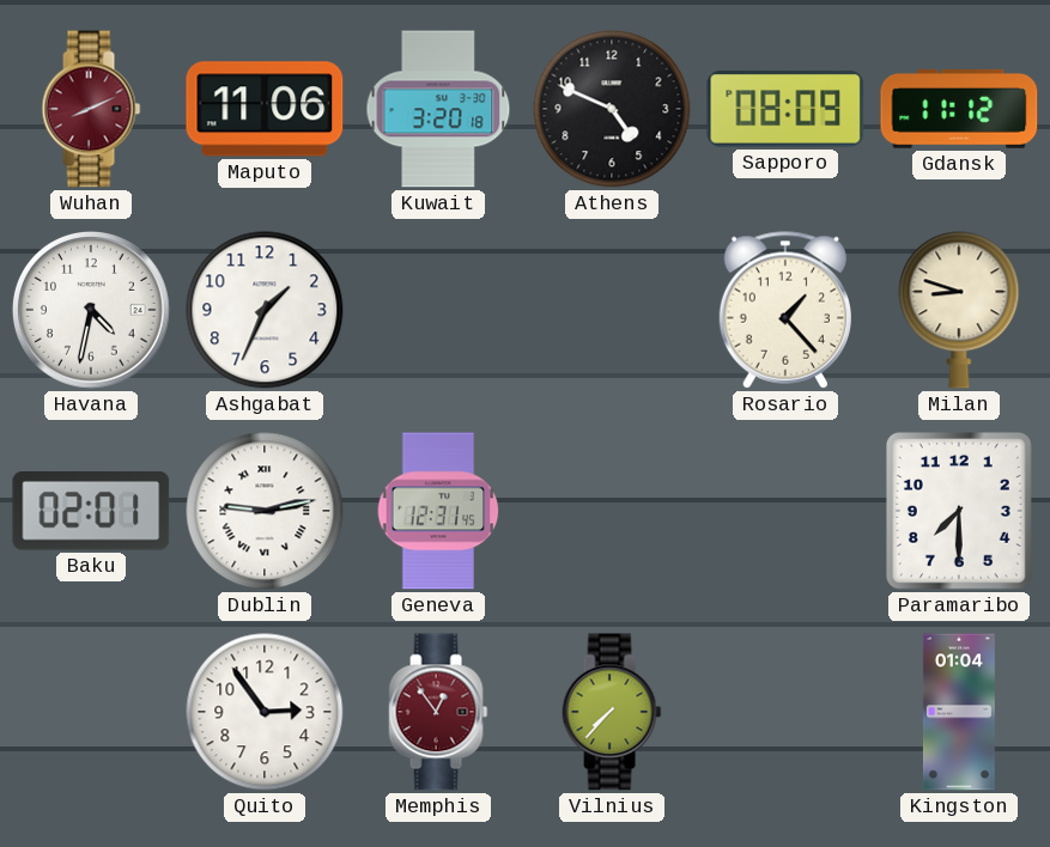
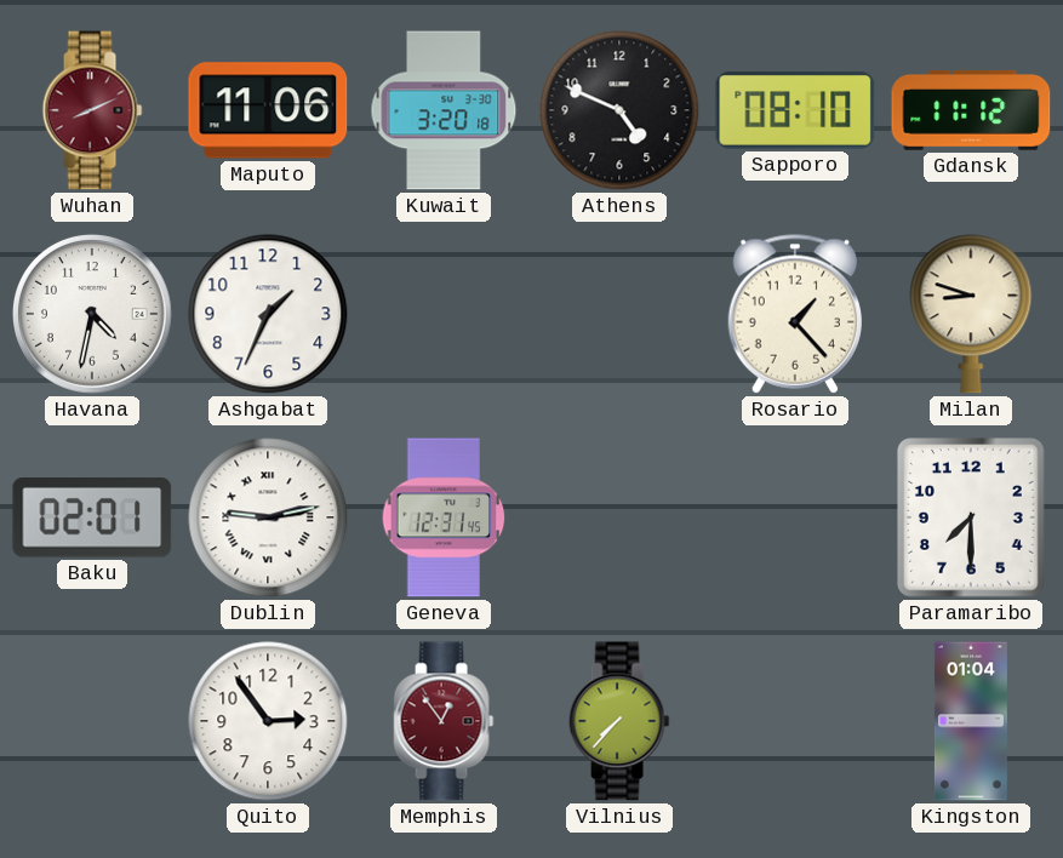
Sapporo: 08:09 -> 08:10 (795, 110)
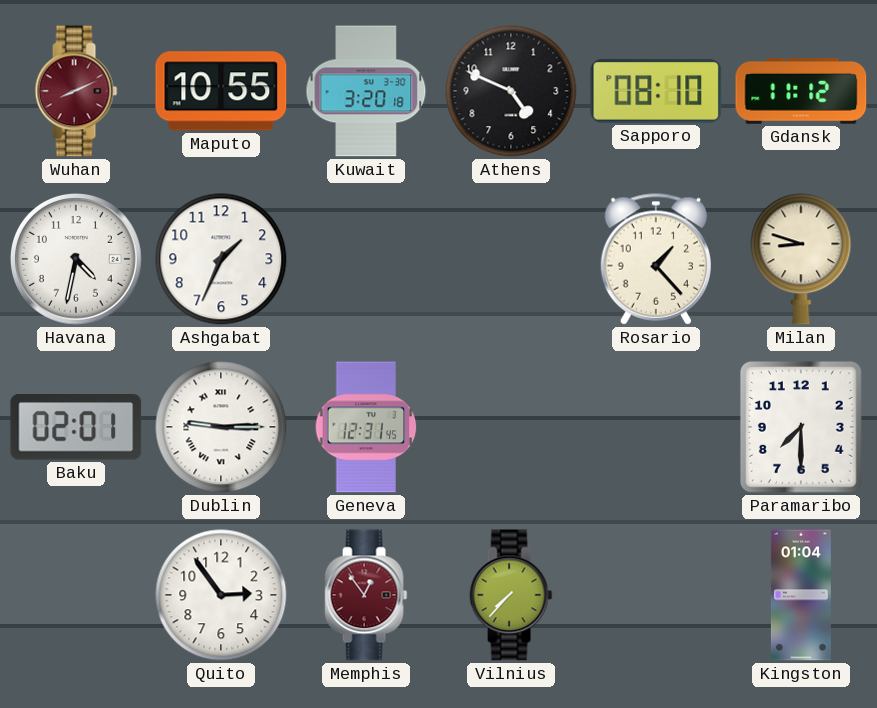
Maputo: 11:06 -> 10:55 (221, 91)
Dublin: 9:13 -> 9:15 (221, 427)
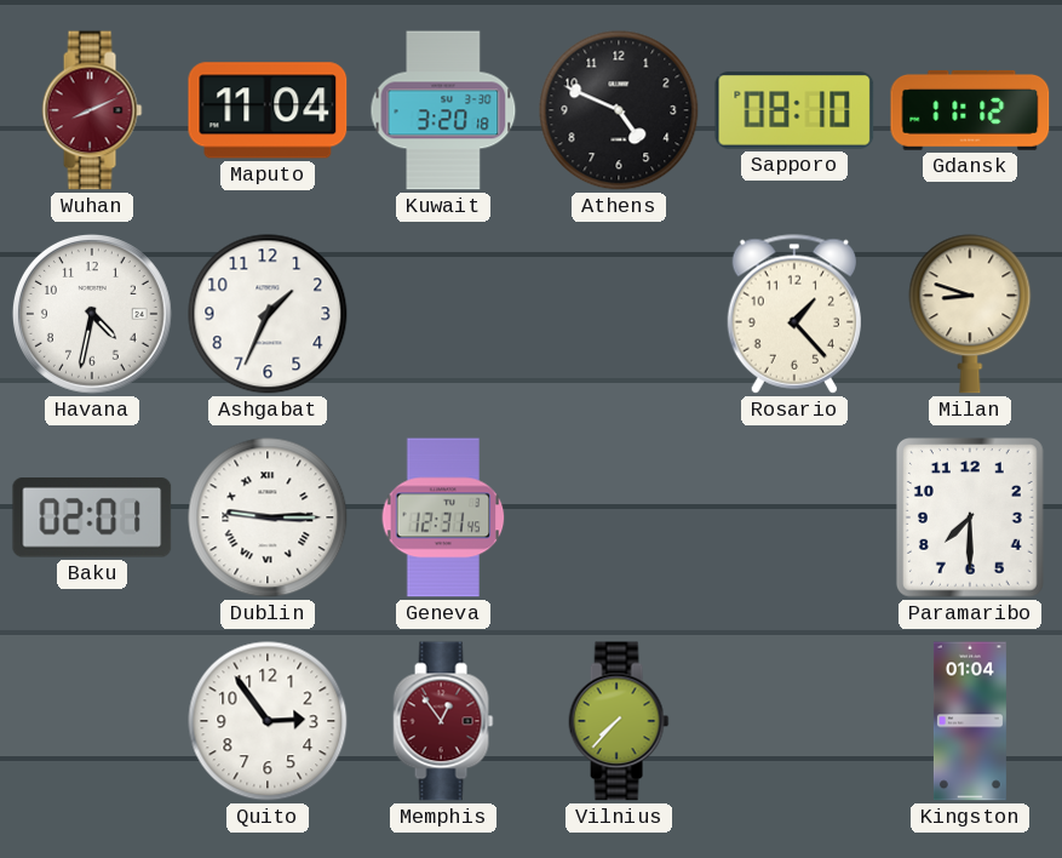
Maputo: 10:55 -> 11:04 (268, 110)
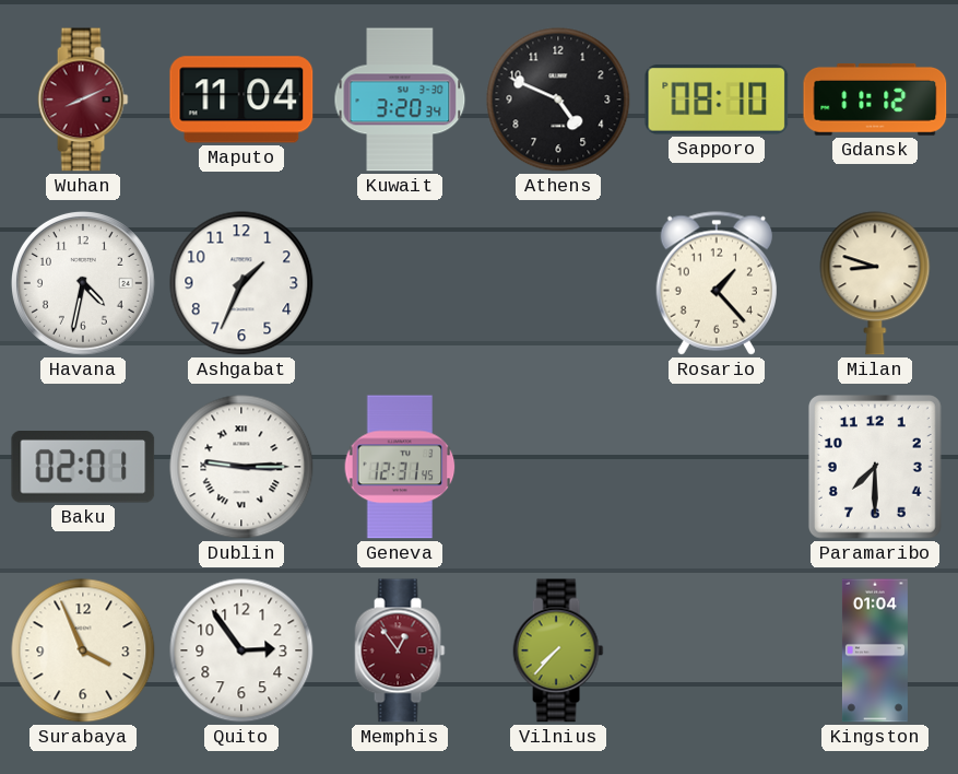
Kuwait: 3:20:18 -> 3:20:34 (400, 99)
Surabaya: none -> 3:56 (83, 650)
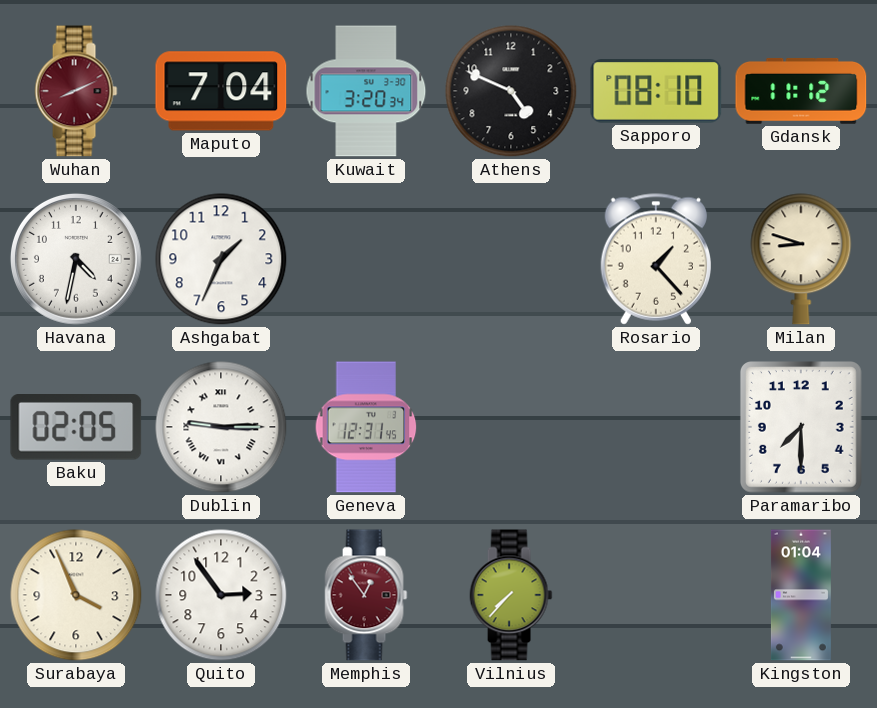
Maputo: 11:04 -> 7:04 (221, 91)
Baku: 02:01 -> 02:05 (76, 428)
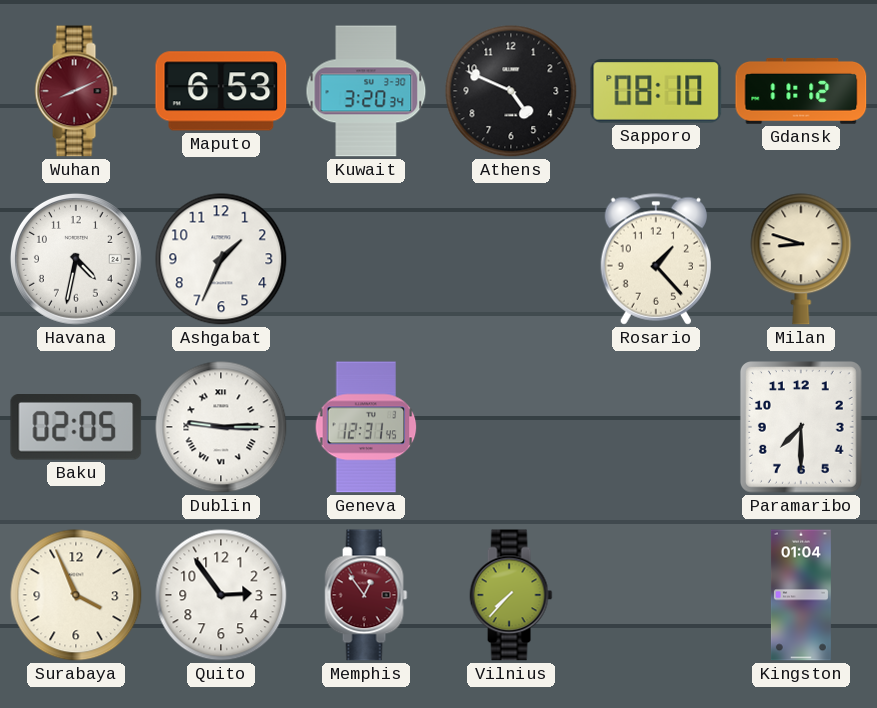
Maputo: 7:04 -> 6:53 (221, 91)
